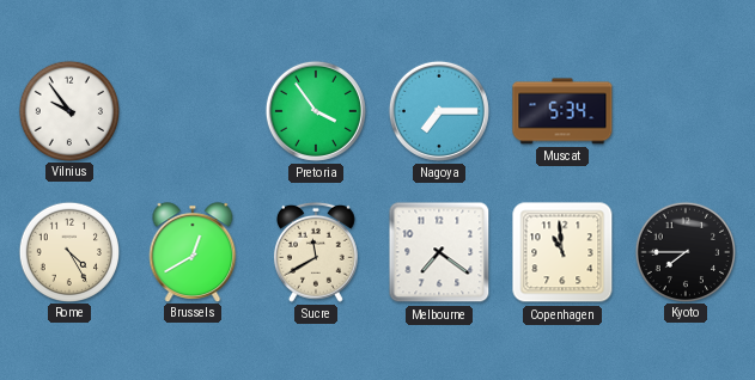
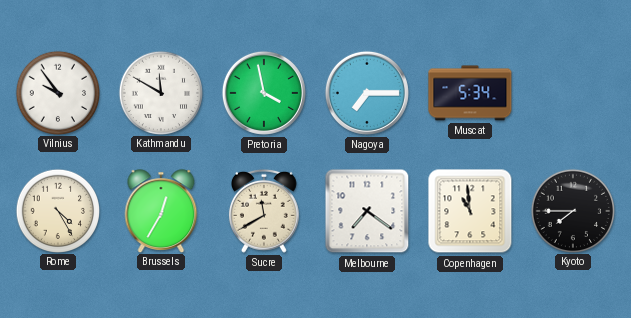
Kathmandu: none -> 11:50 (160, 92)
Pretoria: 3:54 -> 3:58 (264, 93)
Brussels: 12:40 -> 12:35 (161, 211)
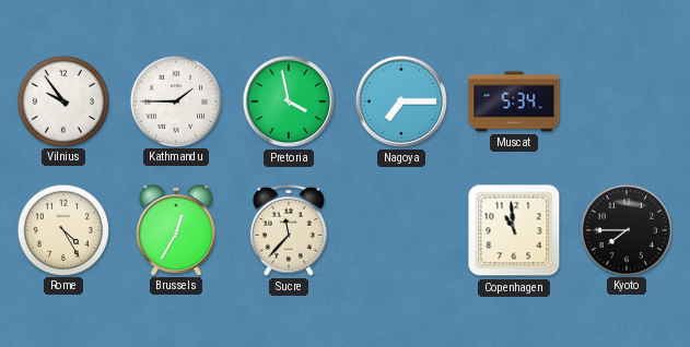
Kathmandu: 11:50 -> 1:45 (175, 100)
Sucre: 11:40 -> 11:37 (289, 230)
Melbourne: 7:21 -> none (367, 211)
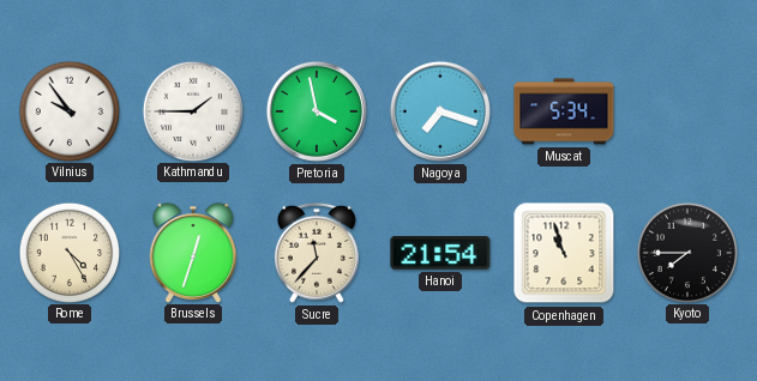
Nagoya: 7:15 -> 7:18 (440, 111)
Brussels: 12:35 -> 12:33 (193, 253)
Hanoi: none -> 21:54 (440, 254)
Copenhagen: 10:59 -> 10:57 (564, 253)
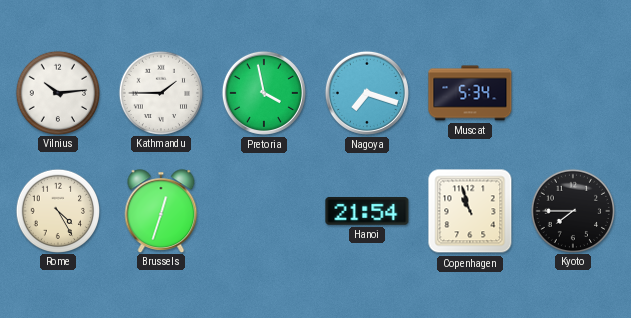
Vilnius: 9:54 -> 10:14 (57, 92)
Sucre: 11:37 -> none (317, 253)
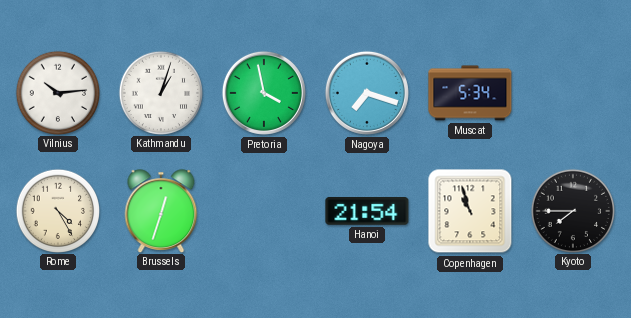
Kathmandu: 1:45 -> 1:03 (160, 92)
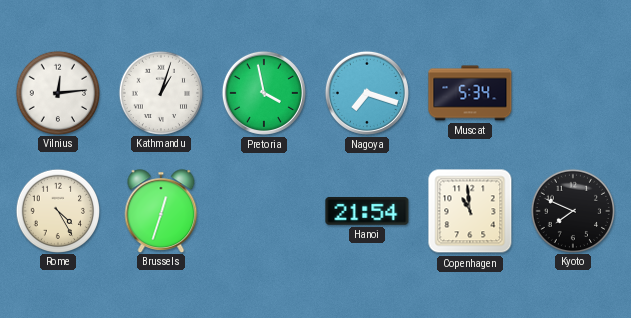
Vilnius: 10:14 -> 12:14 (57, 92)
Copenhagen: 10:57 -> 10:59 (470, 211)
Kyoto: 7:45 -> 7:49 (572, 210)
